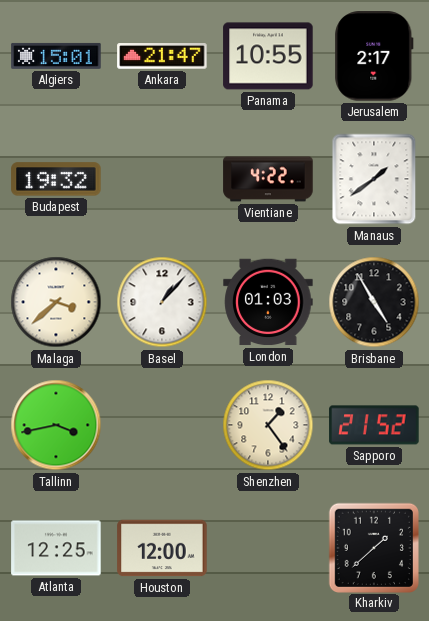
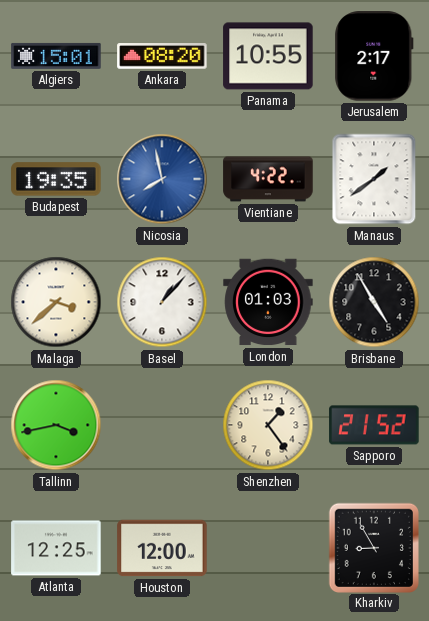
Ankara: 21:47 -> 08:20 (162, 56)
Budapest: 19:32 -> 19:35 (56, 179)
Nicosia: none -> 7:58 (162, 179)
Kharkiv: 1:38 -> 8:55 (373, 547)
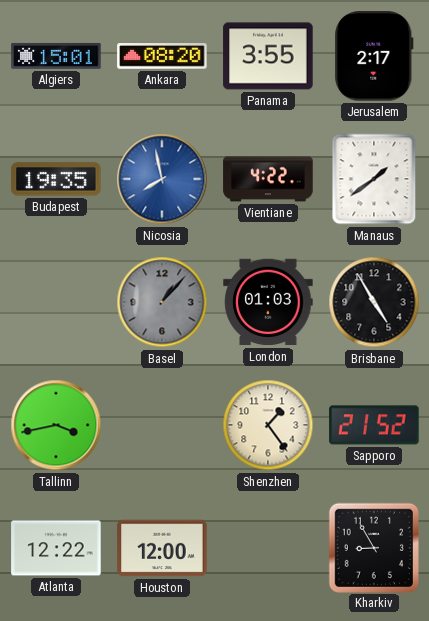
Panama: 10:55 -> 3:55 (268, 56)
Malaga: 3:38 -> none (56, 302)
Basel dial: white -> grey (162, 302)
Atlanta: 12:25 -> 12:22 (56, 548)
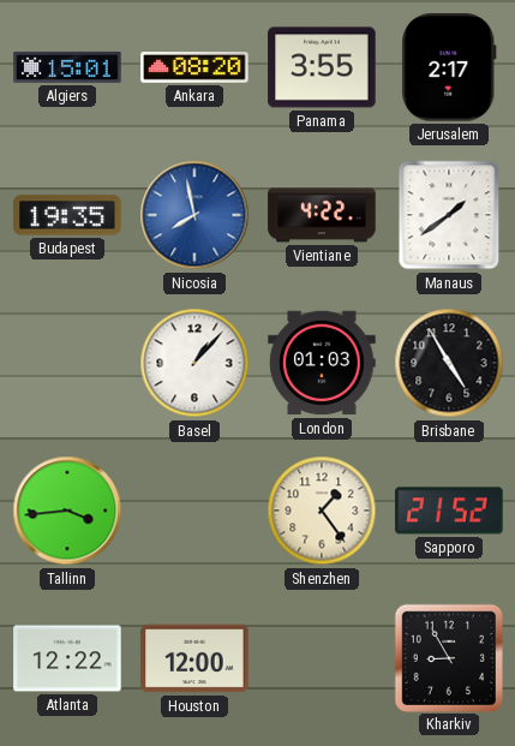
Basel dial: grey -> white (194, 363)
Tallinn: 3:43 -> 3:44 (67, 511)
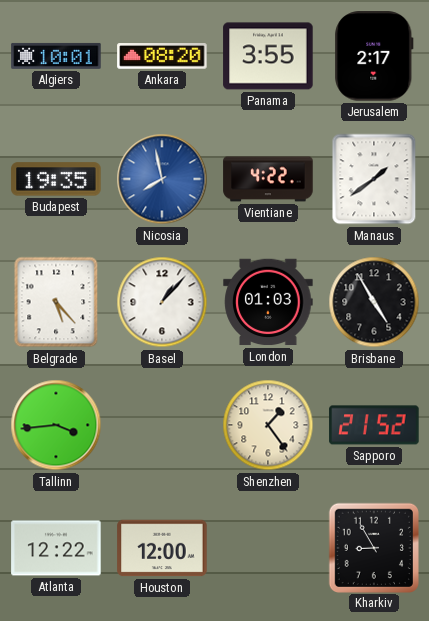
Algiers: 15:01 -> 10:01 (56, 56)
Belgrade: none -> 5:23 (56, 302)
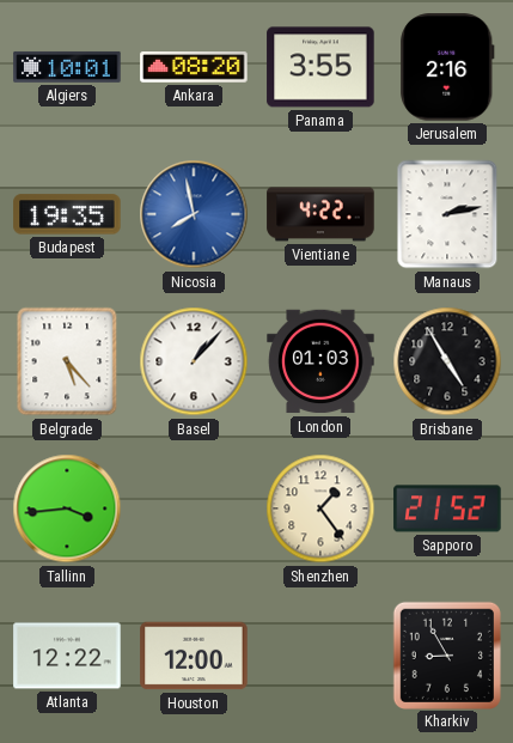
Jerusalem: 2:17 -> 2:16 (447, 67)
Manaus: 1:39 -> 2:13 (447, 214)
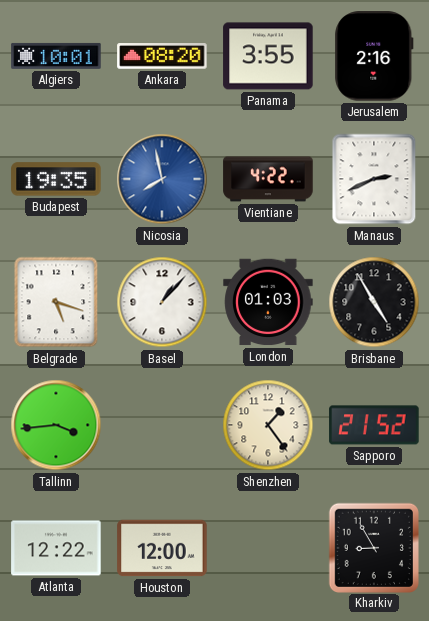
Manaus: 2:13 -> 2:41 (374, 179)
Belgrade: 5:23 -> 5:18 (56, 302)
